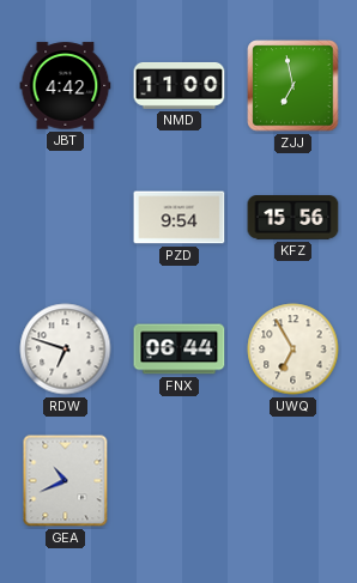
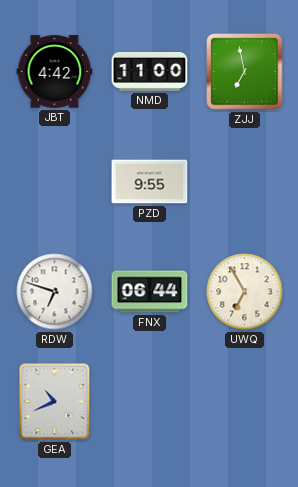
PZD: 9:54 -> 9:55 (150, 182)
KFZ: 15:56 -> none (294, 218)
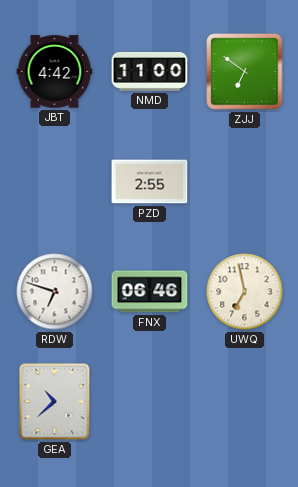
ZJJ: 6:58 -> 6:51 (245, 72)
PZD: 9:55 -> 2:55 (150, 182)
FNX: 06:44 -> 06:46 (150, 292)
UWQ: 6:55 -> 6:58 (245, 292)
GEA: 10:41 -> 10:38 (55, 402)
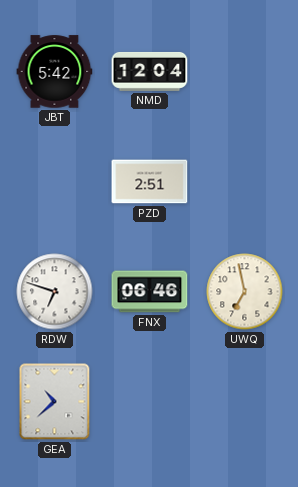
JBT: 4:42 -> 5:42 (55, 72)
NMD: 11:00 -> 12:04 (150, 71)
ZJJ: 6:51 -> none (245, 72)
PZD: 2:55 -> 2:51 (150, 182)
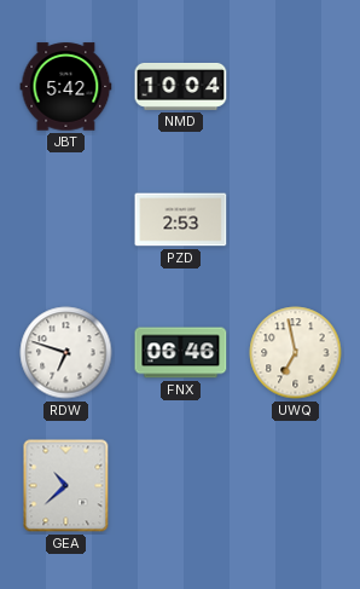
NMD: 12:04 -> 10:04 (181, 86)
PZD: 2:51 -> 2:53 (181, 220)
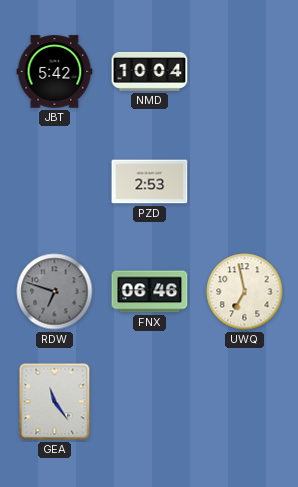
RDW dial: white -> grey (55, 292)
GEA: 10:38 -> 11:24 (55, 402)
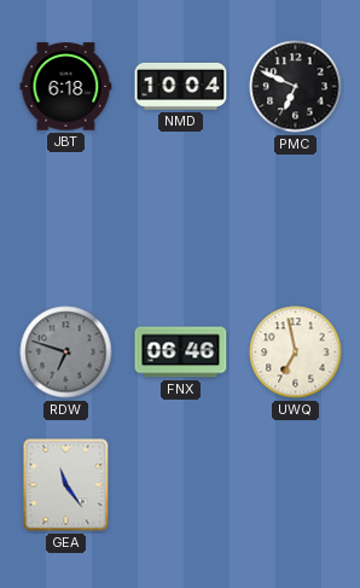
JBT: 5:42 -> 6:18 (66, 87)
PMC: none -> 6:49 (296, 87)
PZD: 2:53 -> none (150, 182)
